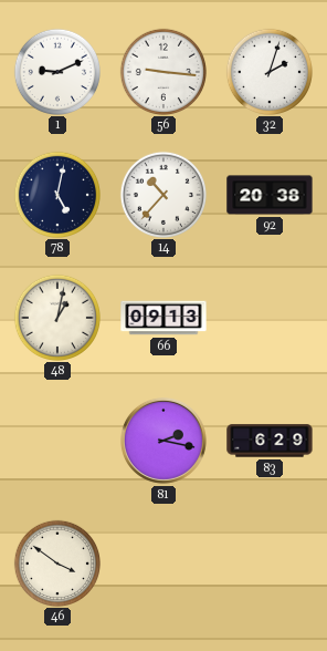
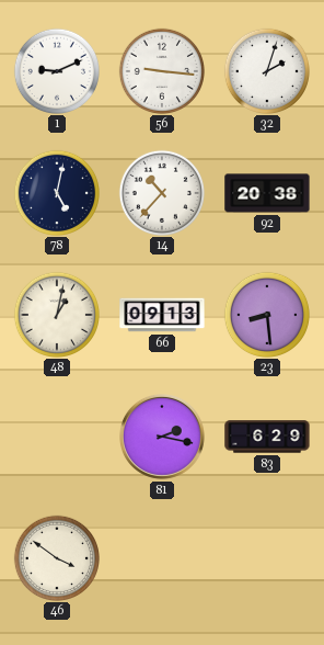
23: none -> 8:29 (266, 314)
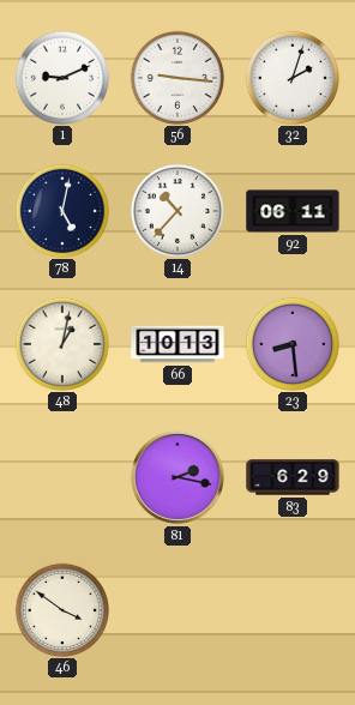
92: 20:38 -> 06:11 (293, 211)
66: 09:13 -> 10:13 (177, 344)
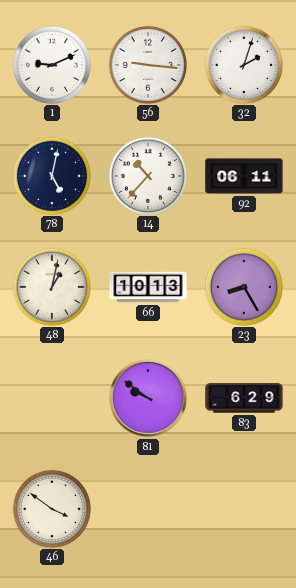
23: 8:29 -> 8:25 (243, 286)
81: 2:17 -> 9:51 (148, 398)
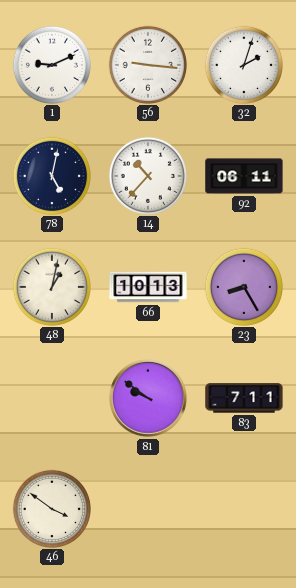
83: 6:29 -> 7:11 (244, 398)
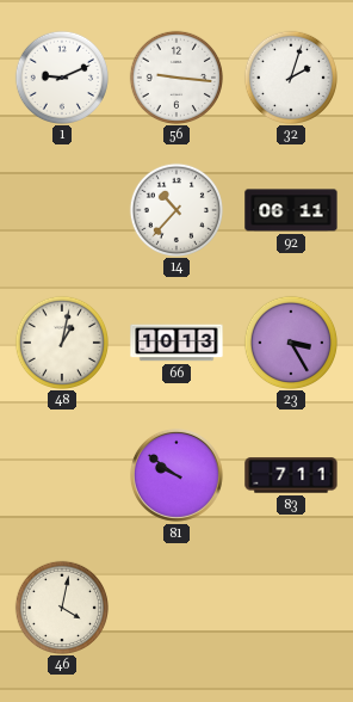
78: 5:02 -> none (51, 175)
23: 8:25 -> 3:25 (290, 341)
46: 3:51 -> 4:02 (61, 606)
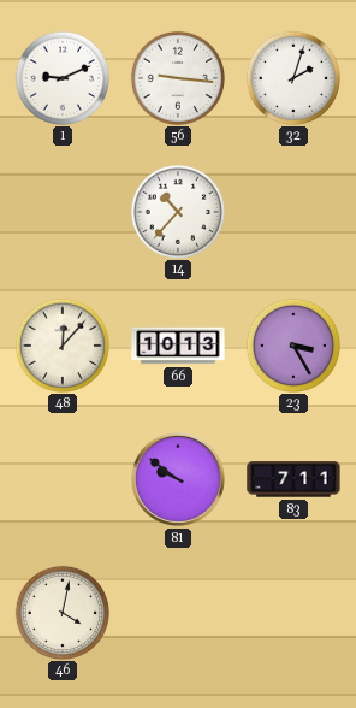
92: 06:11 -> none (291, 210)
48: 1:02 -> 12:07 (61, 344)
